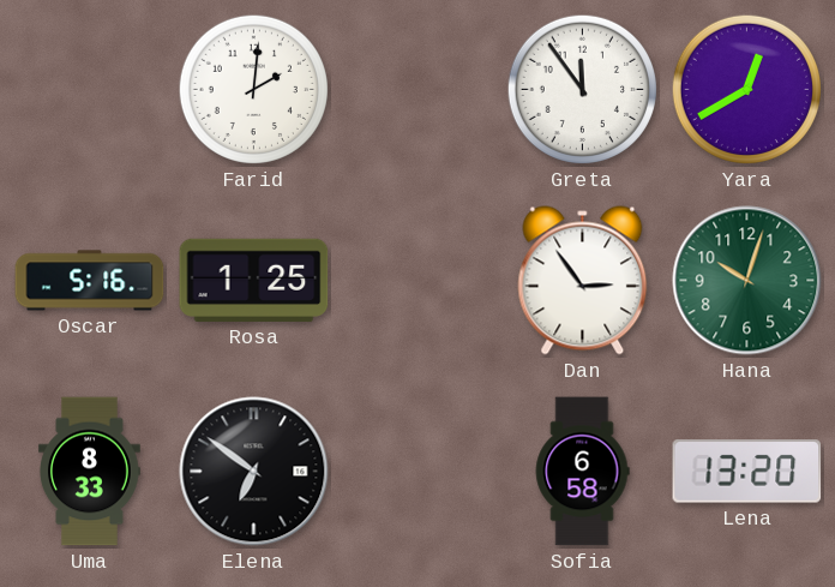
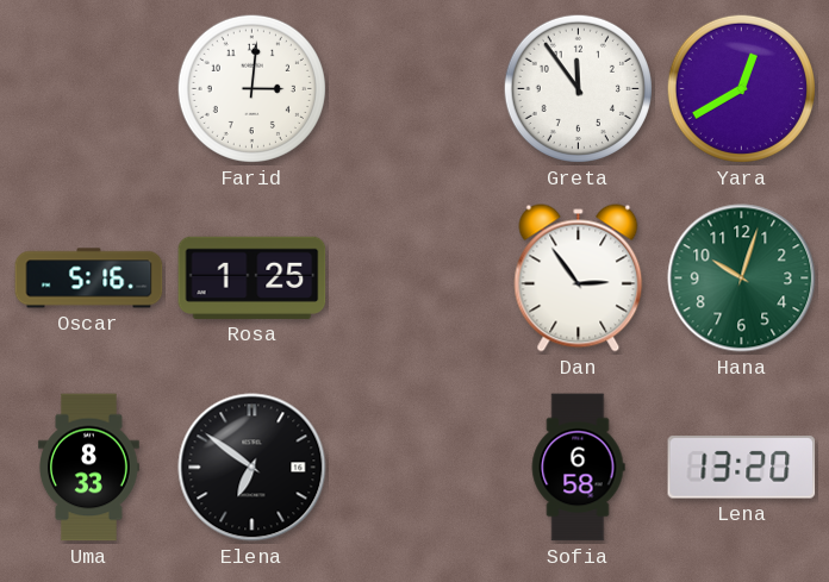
Farid: 2:01 -> 3:01 (251, 88)
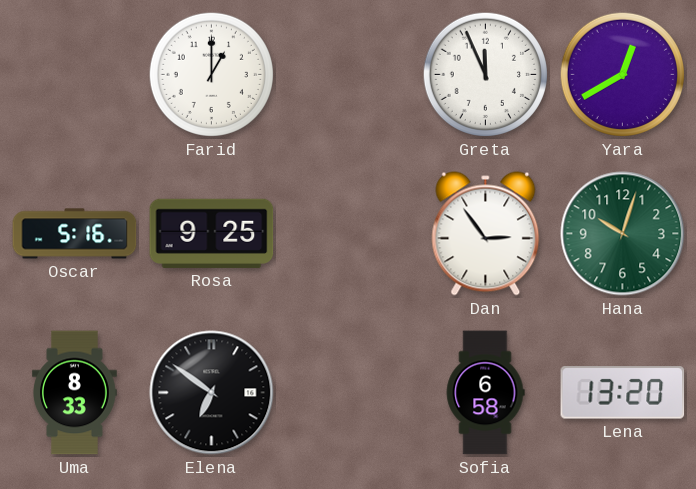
Farid: 3:01 -> 1:00 (211, 74)
Greta: 11:54 -> 11:56 (485, 74)
Rosa: 1:25 -> 9:25 (212, 233)
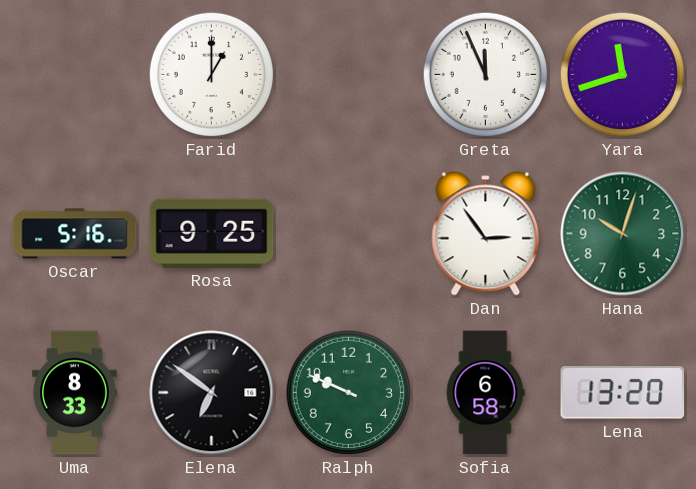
Yara: 12:40 -> 11:42 (622, 74)
Ralph: none -> 9:49 (348, 392)
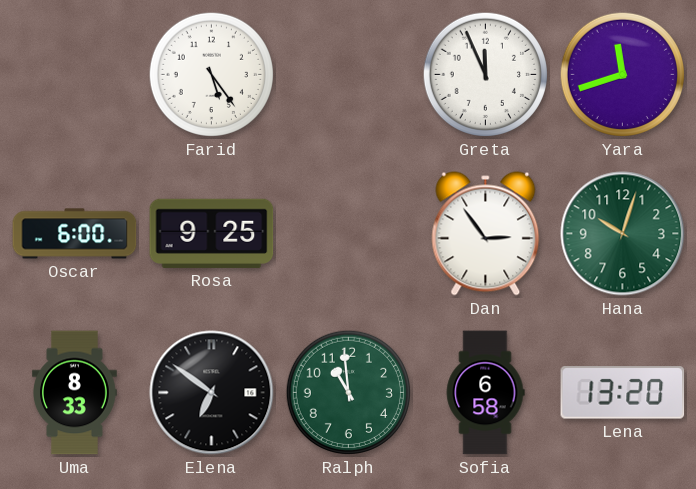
Farid: 1:00 -> 5:24 (211, 74)
Oscar: 5:16 -> 6:00 (75, 234)
Ralph: 9:49 -> 10:59 (348, 392)
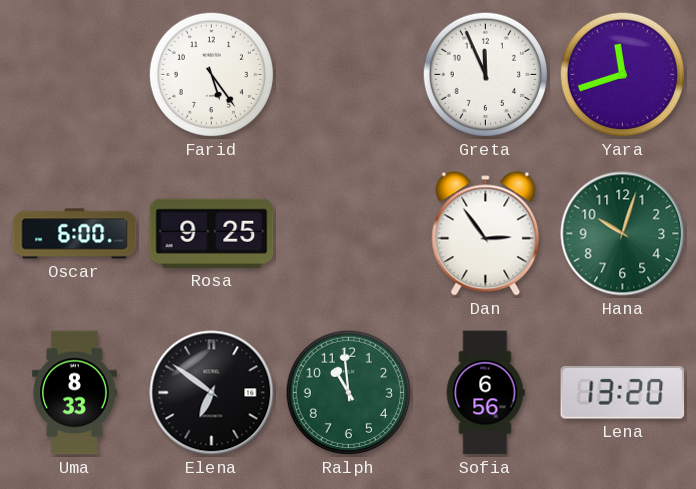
Sofia: 6:58 -> 6:56 (485, 393)
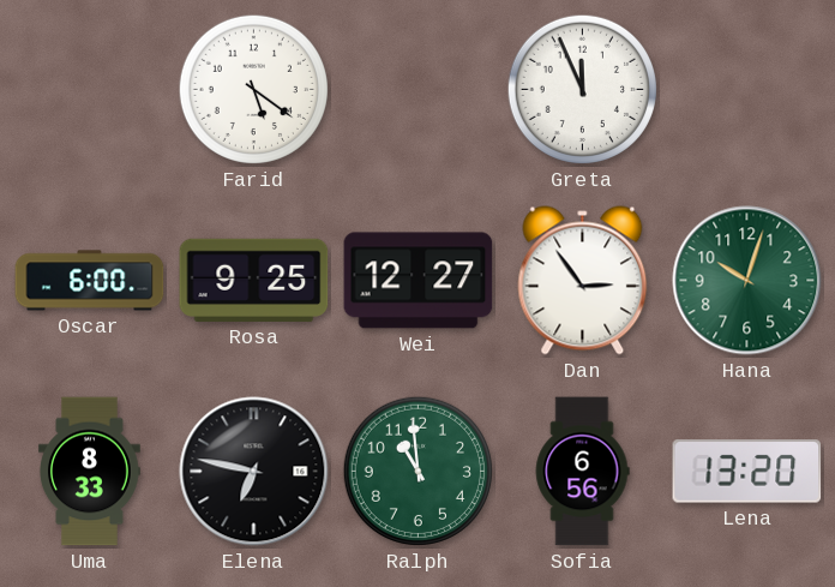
Farid: 5:24 -> 5:21 (253, 89)
Yara: 11:42 -> none (622, 74)
Wei: none -> 12:27 (419, 281)
Elena: 6:51 -> 6:47 (254, 472)
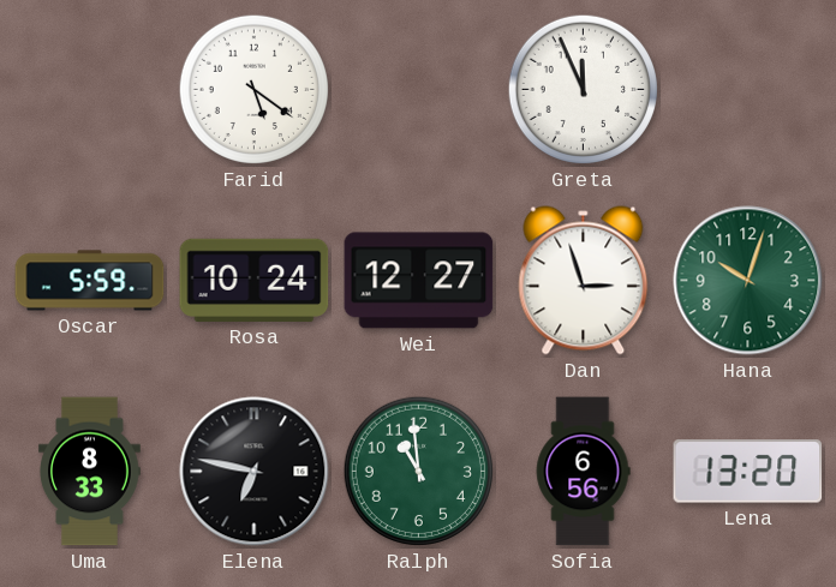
Oscar: 6:00 -> 5:59 (90, 281)
Rosa: 9:25 -> 10:24 (255, 280)
Dan: 2:54 -> 2:57 (584, 281)
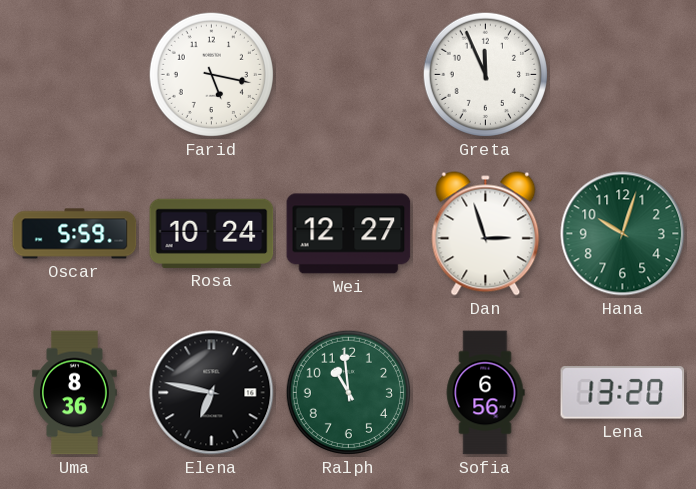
Farid: 5:21 -> 5:17 (211, 74)
Uma: 8:33 -> 8:36 (75, 393)
